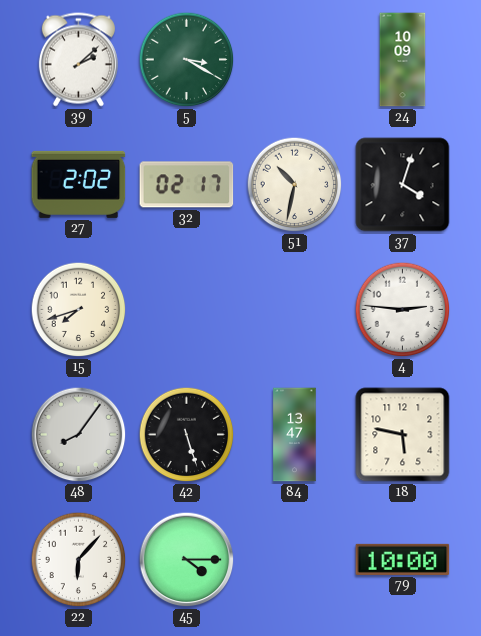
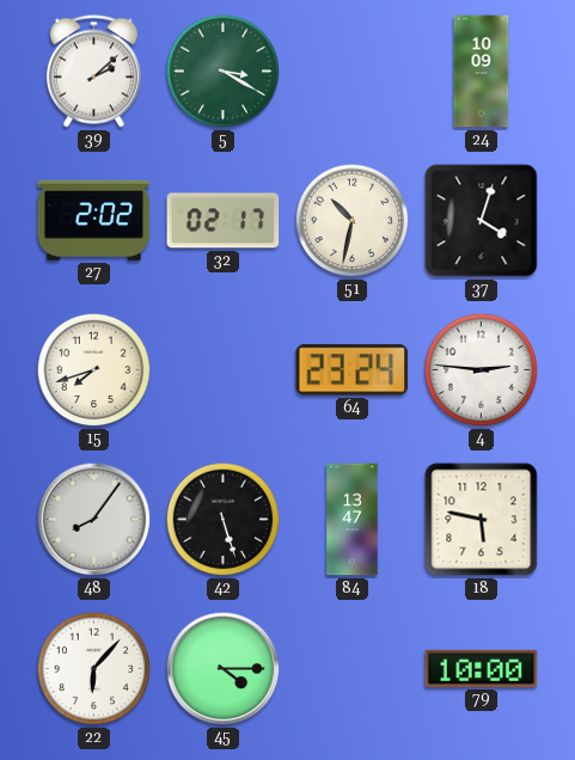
64: none -> 23:24 (353, 370)
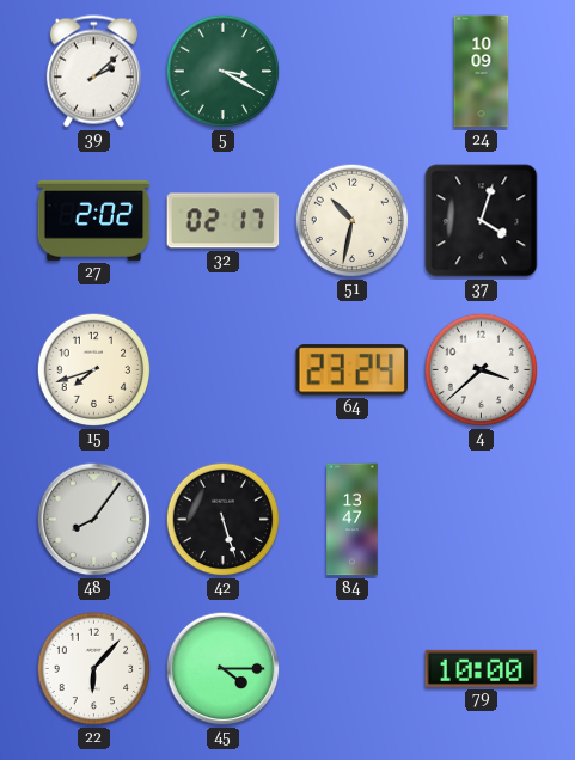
4: 2:46 -> 3:38 (482, 370)
18: 5:47 -> none (482, 520)
